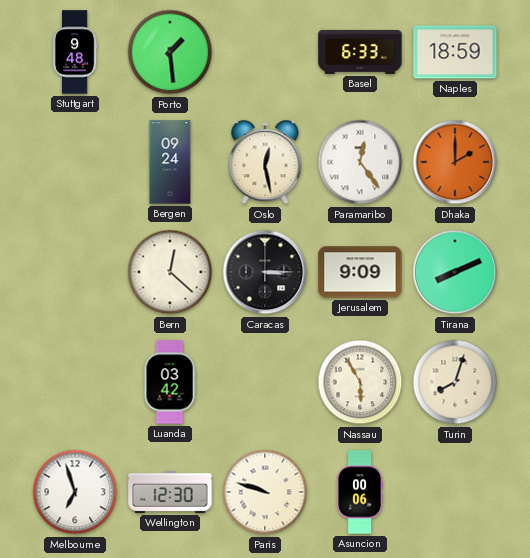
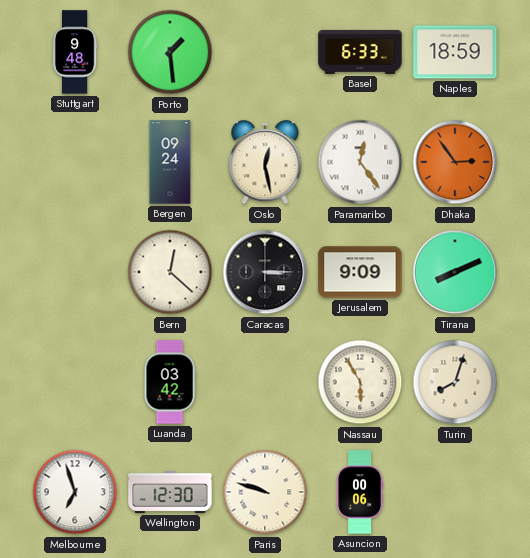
Dhaka: 2:00 -> 2:54 (455, 162)
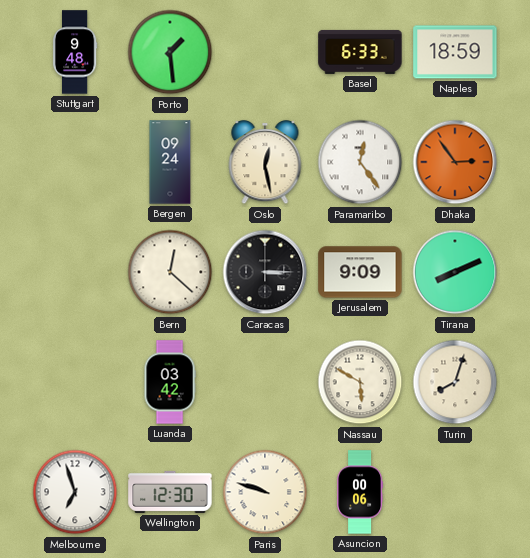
Nassau: 5:55 -> 5:50 (360, 382)
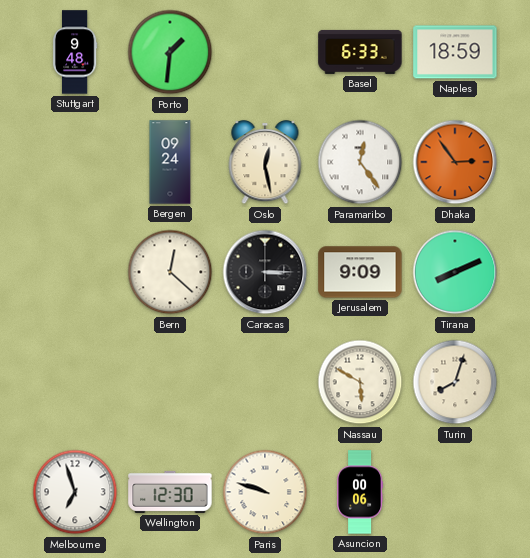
Porto: 1:29 -> 1:31 (170, 52)
Luanda: 03:42 -> none (170, 382)
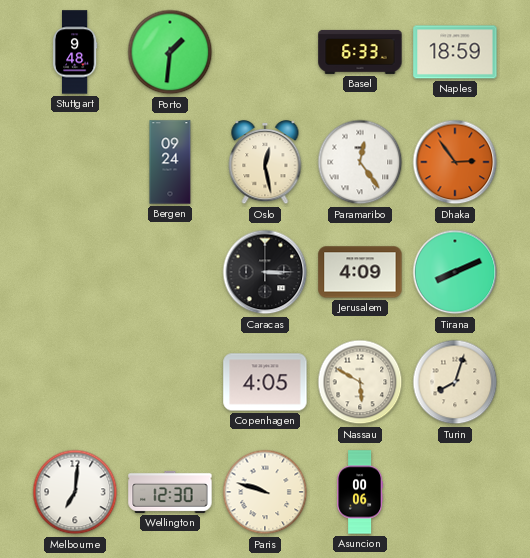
Bern: 12:22 -> none (170, 272)
Jerusalem: 9:09 -> 4:09 (360, 272)
Copenhagen: none -> 4:05 (265, 382)
Melbourne: 6:57 -> 7:01 (75, 492)
